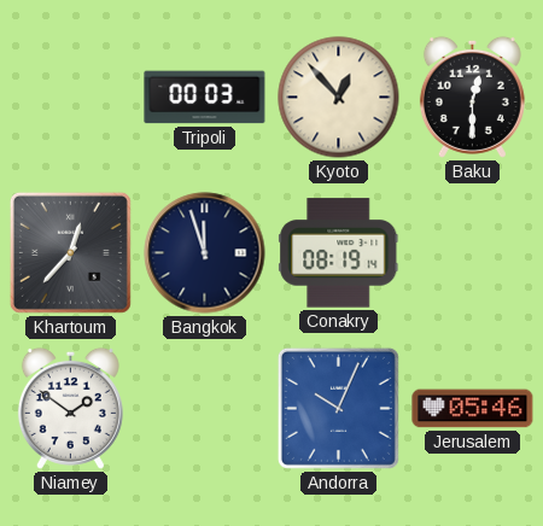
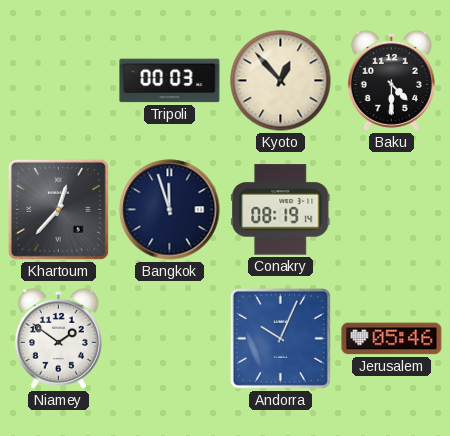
Baku: 12:30 -> 4:30 (391, 80)
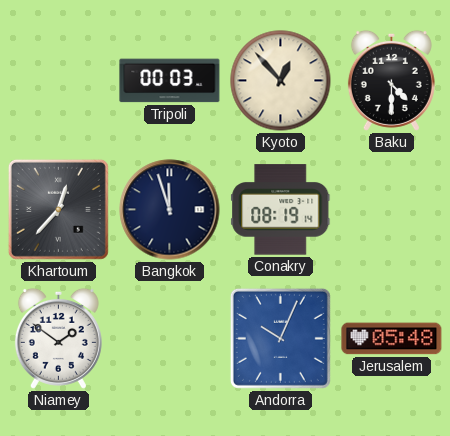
Jerusalem: 05:46 -> 05:48 (392, 339)
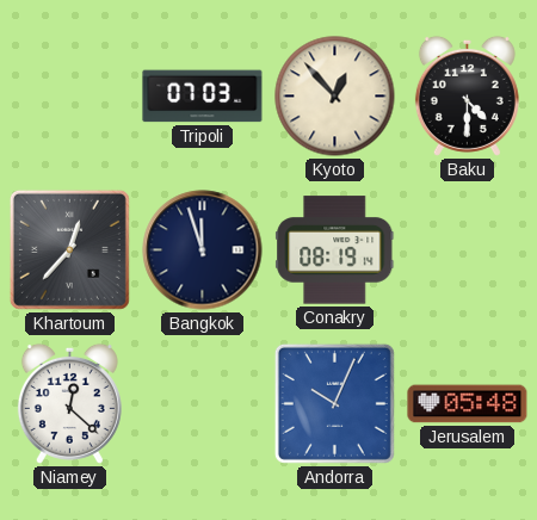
Tripoli: 00:03 -> 07:03 (203, 97)
Niamey: 1:51 -> 12:22 (69, 403)
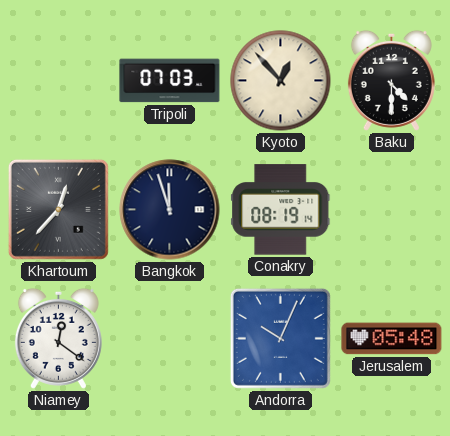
Niamey: 12:22 -> 12:21 (58, 338)
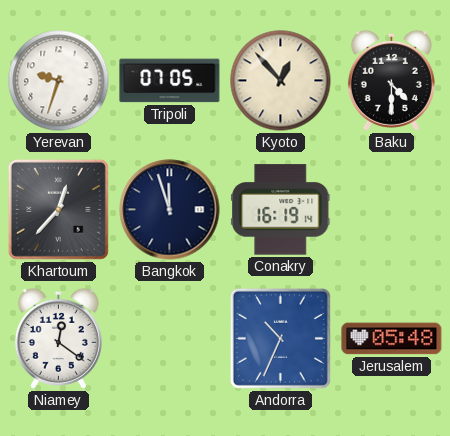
Yerevan: none -> 9:33 (59, 81)
Tripoli: 07:03 -> 07:05 (170, 81)
Conakry: 08:19 -> 16:19 (281, 210)
Andorra: 10:04 -> 10:34 (280, 338)
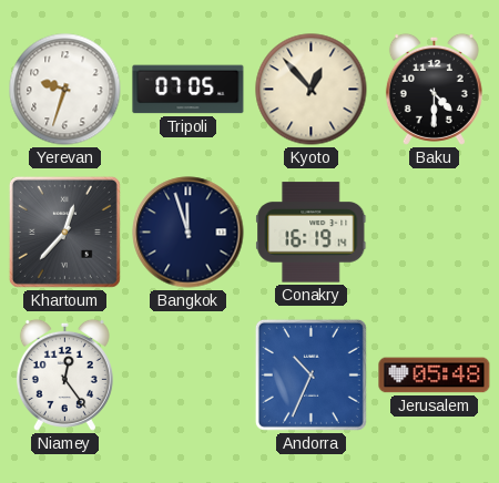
Niamey: 12:21 -> 12:24 (64, 374)
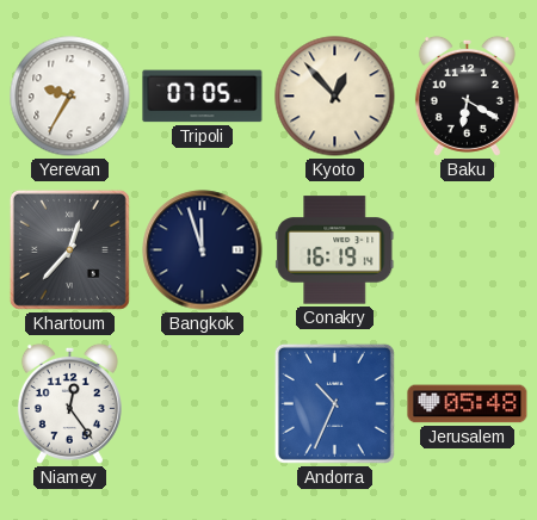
Yerevan: 9:33 -> 9:35 (70, 97)
Baku: 4:30 -> 6:20 (467, 95)
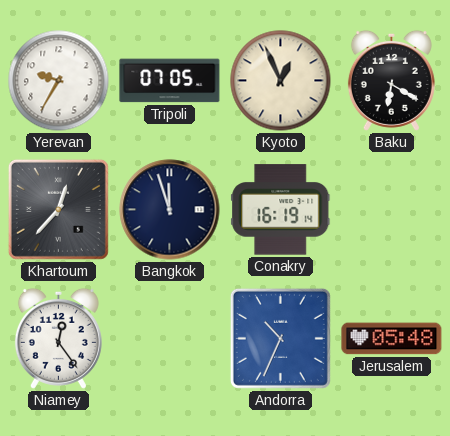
Kyoto: 12:53 -> 12:56 (281, 81)
